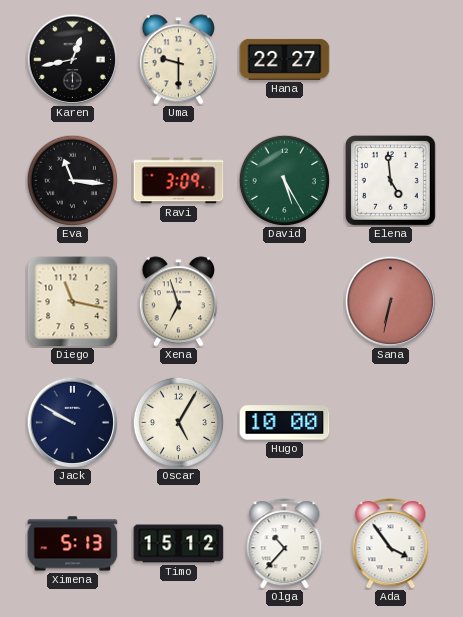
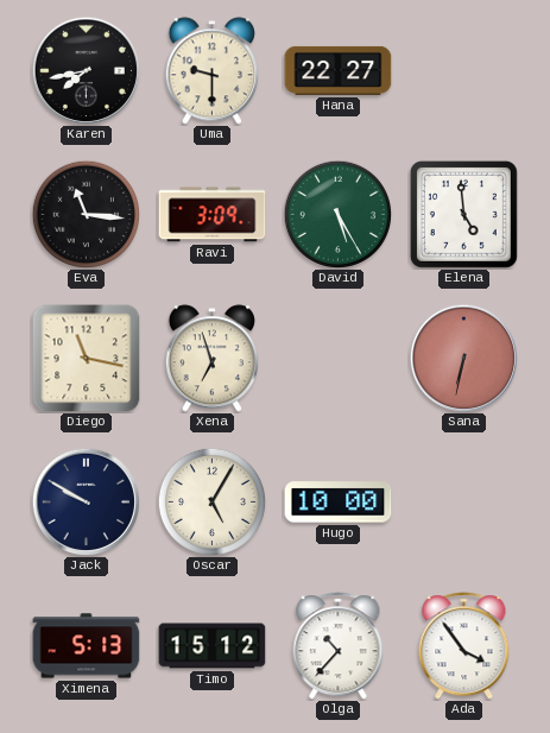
Karen: 12:43 -> 7:43 (86, 70)
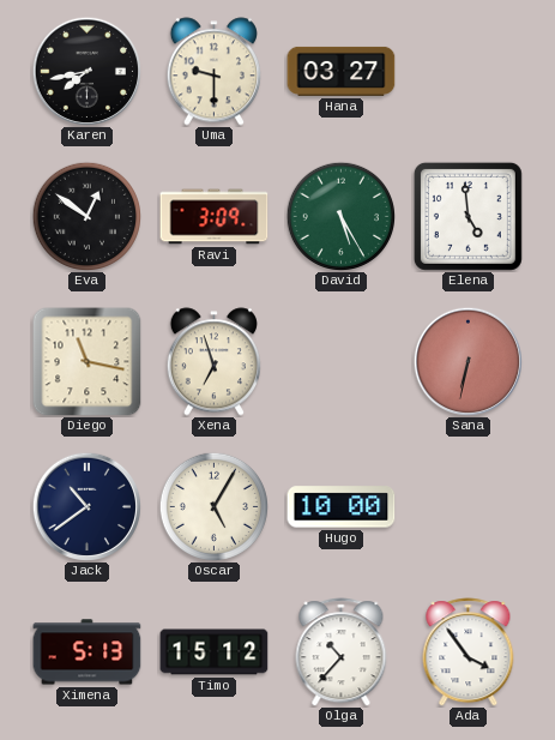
Hana: 22:27 -> 03:27 (342, 71)
Eva: 11:16 -> 12:51 (86, 216)
Jack: 9:50 -> 10:39 (86, 506)
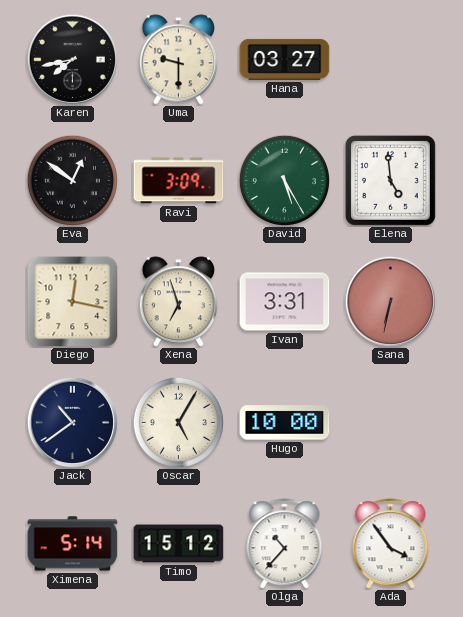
Diego: 11:17 -> 12:17 (73, 302)
Ivan: none -> 3:31 (285, 302)
Ximena: 5:13 -> 5:14 (73, 544)
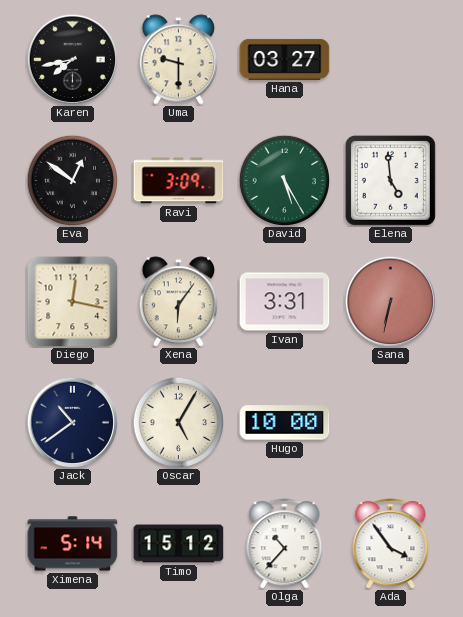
Xena: 6:57 -> 6:06 (178, 302)
